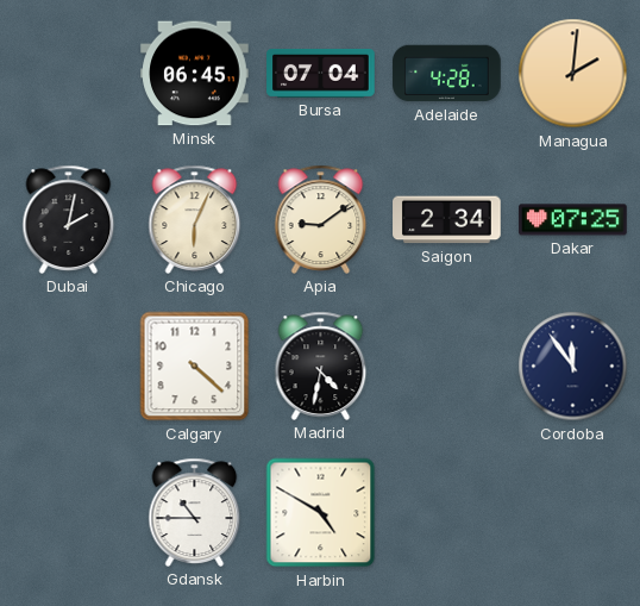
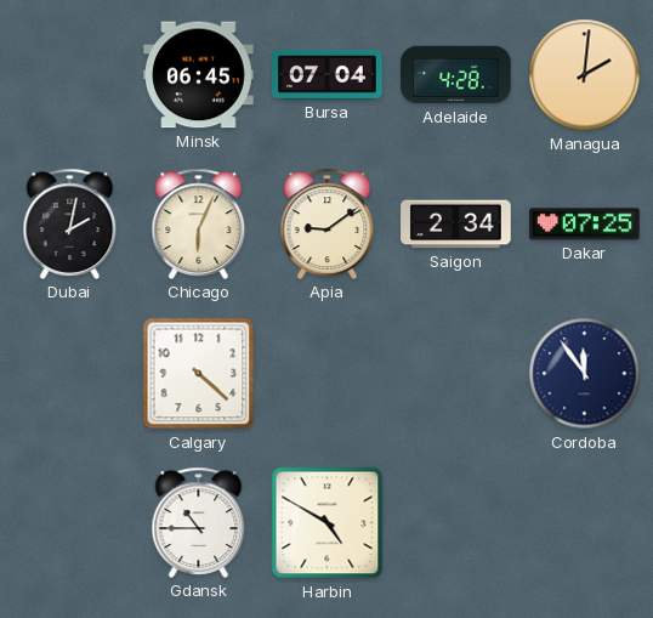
Madrid: 4:32 -> none (321, 366)
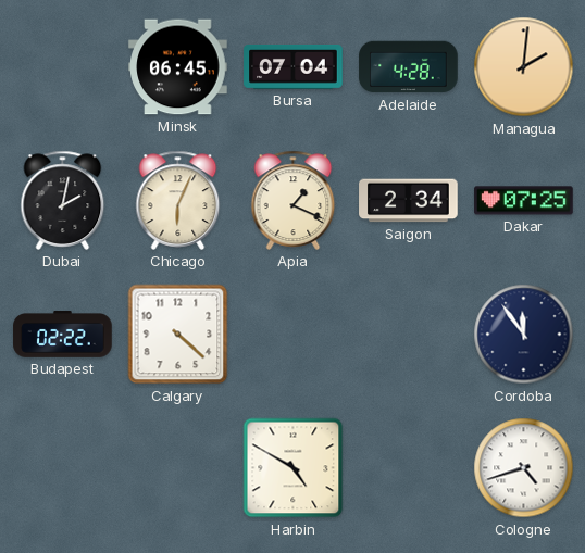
Apia: 9:09 -> 1:19 (294, 200)
Budapest: none -> 02:22 (63, 335)
Gdansk: 10:45 -> none (199, 522)
Cologne: none -> 4:42 (524, 468)
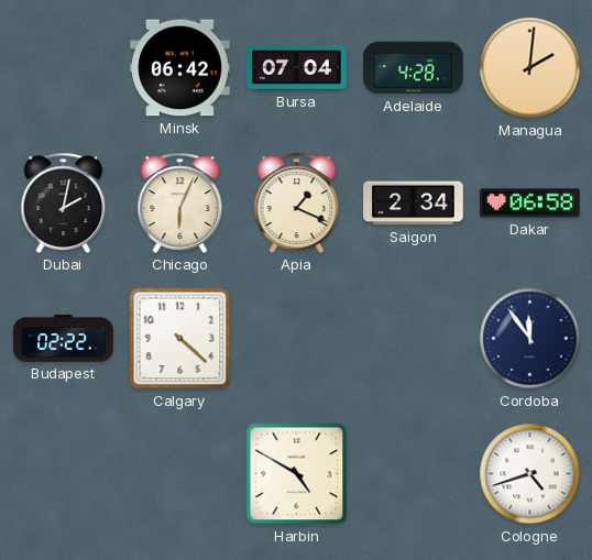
Minsk: 06:45 -> 06:42 (180, 68)
Dakar: 07:25 -> 06:58 (530, 204)
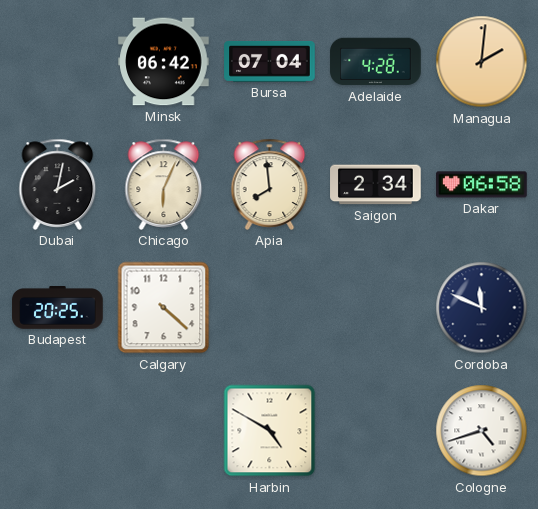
Apia: 1:19 -> 7:59 (270, 184)
Budapest: 02:22 -> 20:25 (58, 308)
Cordoba: 11:54 -> 11:49 (482, 308)
